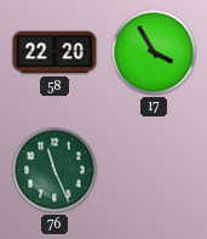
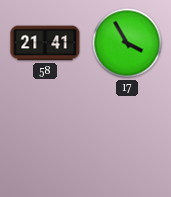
58: 22:20 -> 21:41 (45, 43)
76: 11:26 -> none (54, 170)
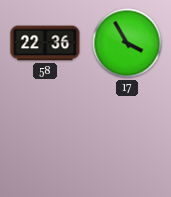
58: 21:41 -> 22:36 (45, 43)
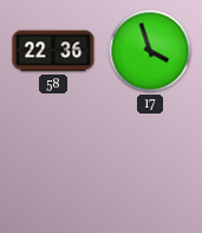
17: 3:55 -> 3:57 (150, 51)
